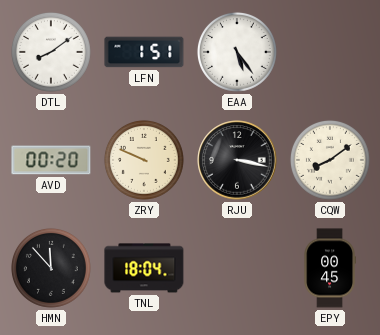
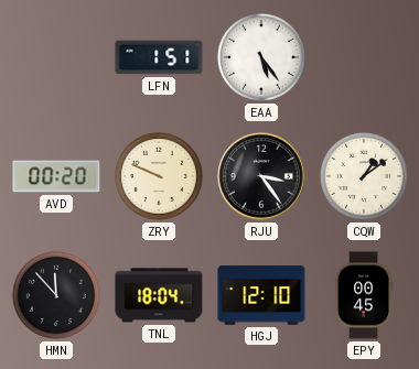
DTL: 8:09 -> none (51, 52)
RJU: 3:17 -> 3:24 (261, 176)
CQW: 8:09 -> 1:09 (364, 176)
HGJ: none -> 12:10 (261, 295)
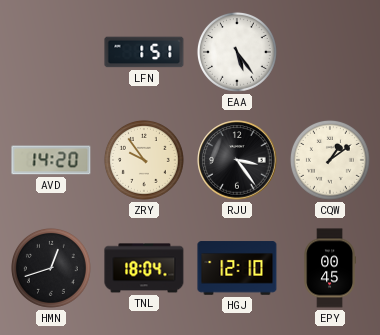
AVD: 00:20 -> 14:20 (51, 160)
ZRY: 9:49 -> 9:54 (144, 160)
HMN: 11:53 -> 12:42 (51, 268)
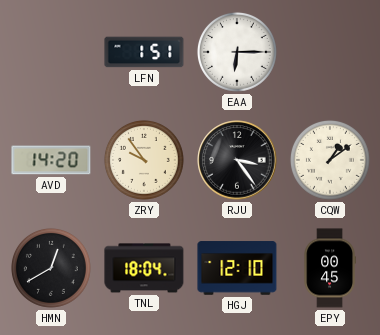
EAA: 5:24 -> 6:15 (237, 52)
HMN: 12:42 -> 12:40 (51, 268)
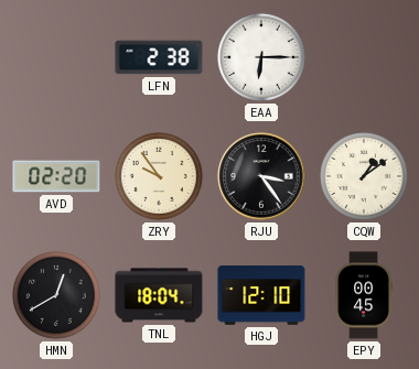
LFN: 1:51 -> 2:38 (159, 57)
AVD: 14:20 -> 02:20 (56, 176)
